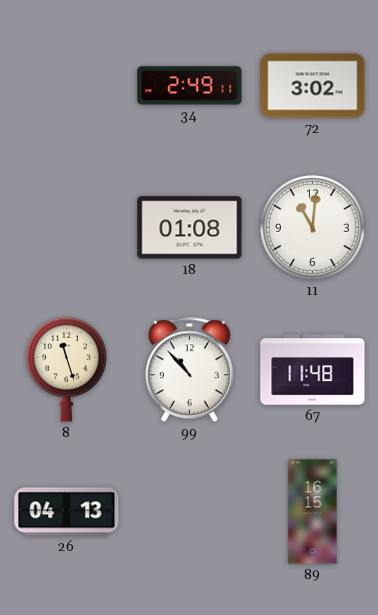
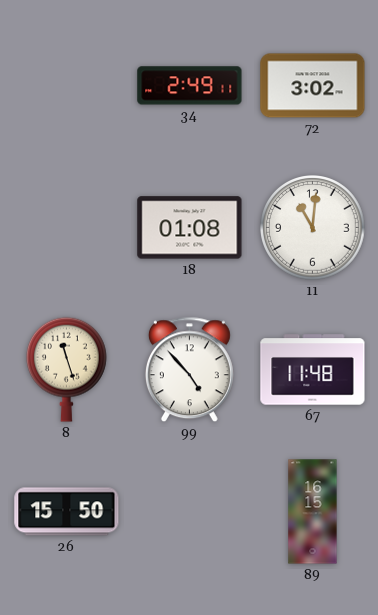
99: 10:53 -> 4:53 (189, 370)
26: 04:13 -> 15:50 (67, 512)
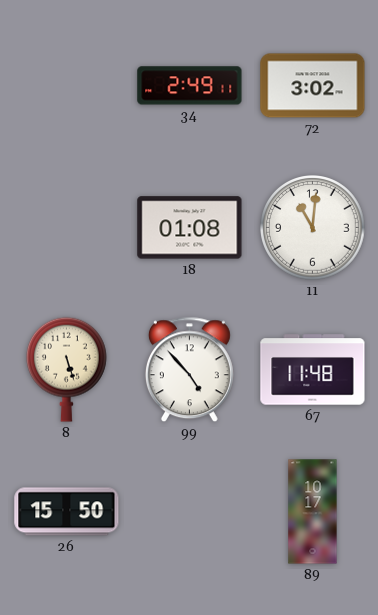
8: 11:27 -> 5:27 (67, 369)
89: 16:15 -> 10:17 (313, 512)
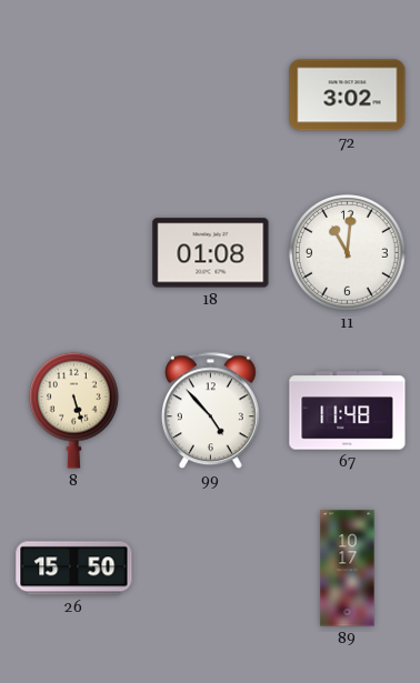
34: 2:49 -> none (190, 86)
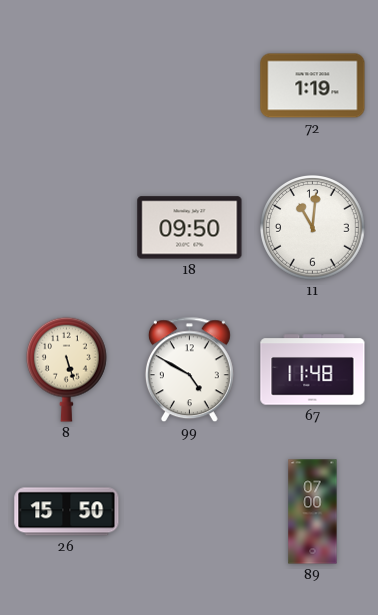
72: 3:02 -> 1:19 (313, 86)
18: 01:08 -> 09:50 (190, 228)
99: 4:53 -> 4:50 (189, 370)
89: 10:17 -> 07:00 (313, 512)
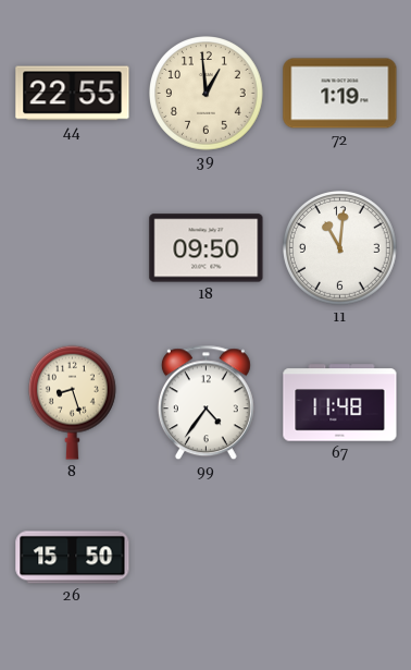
44: none -> 22:55 (73, 94)
39: none -> 12:59 (207, 94)
8: 5:27 -> 8:27 (73, 402)
99: 4:50 -> 4:36 (205, 403)
89: 07:00 -> none (313, 512)
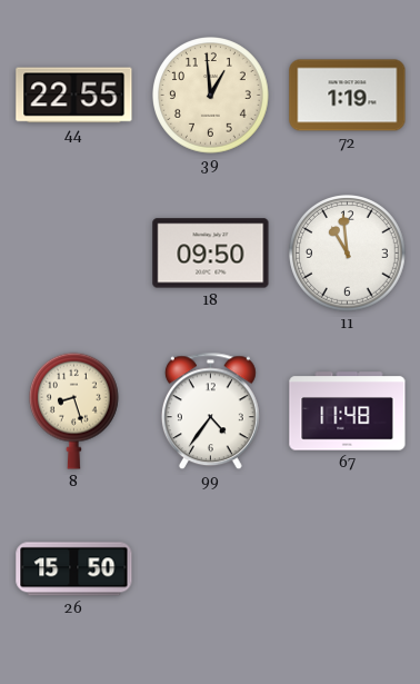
11: 11:01 -> 10:59 (348, 254)
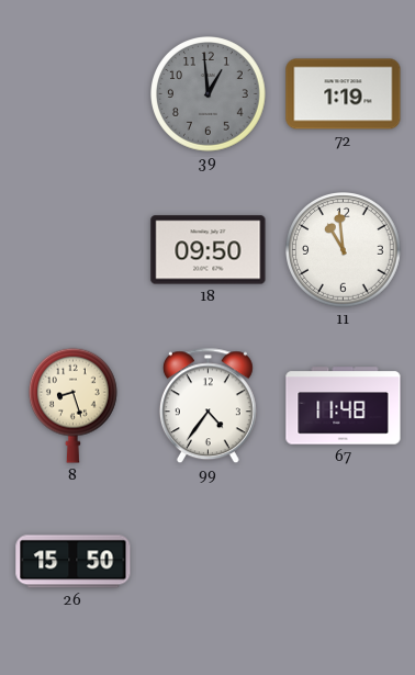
44: 22:55 -> none (74, 96)
39 dial: cream -> grey (209, 94)
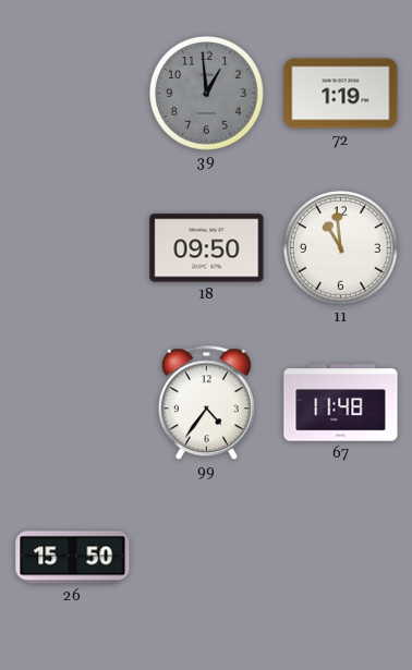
8: 8:27 -> none (74, 405)
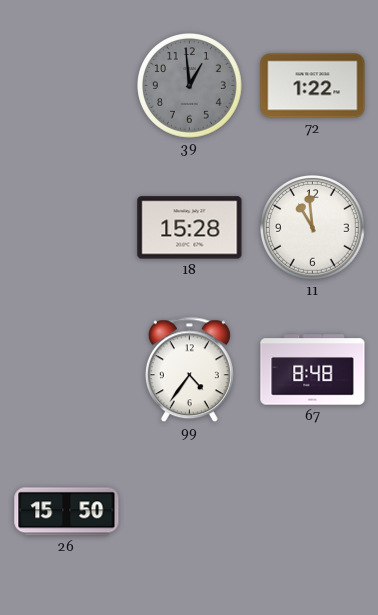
72: 1:19 -> 1:22 (313, 86)
18: 09:50 -> 15:28 (190, 228)
67: 11:48 -> 8:48 (313, 370)
